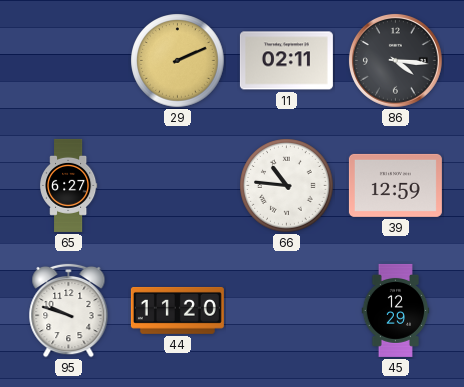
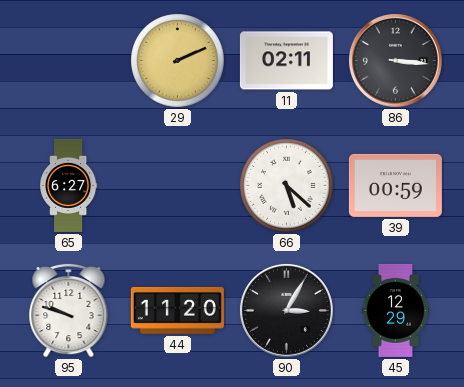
86: 4:16 -> 3:16 (395, 60)
66: 10:46 -> 5:22 (287, 186)
39: 12:59 -> 00:59 (395, 185)
90: none -> 3:05 (286, 310)
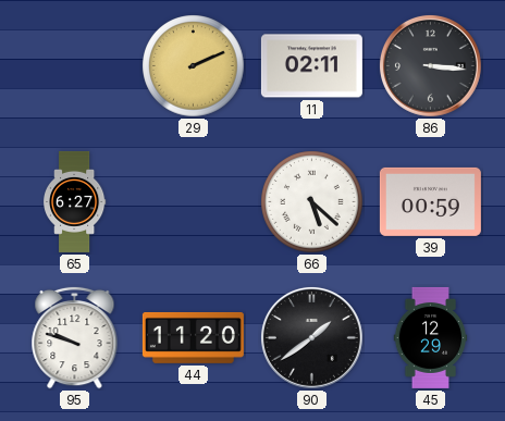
90: 3:05 -> 1:39 (311, 337)
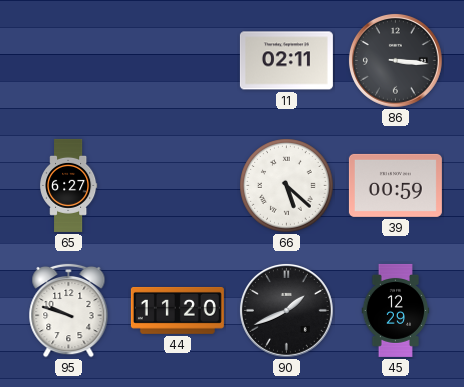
29: 2:11 -> none (194, 66)
90: 1:39 -> 1:41 (286, 310)
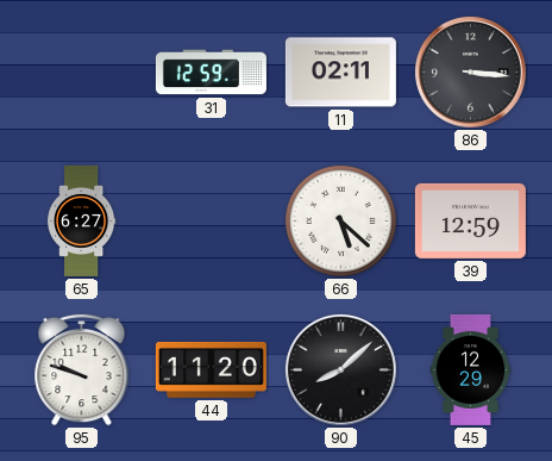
31: none -> 12:59 (211, 73)
39: 00:59 -> 12:59 (470, 220)
90: 1:41 -> 8:08 (340, 369)
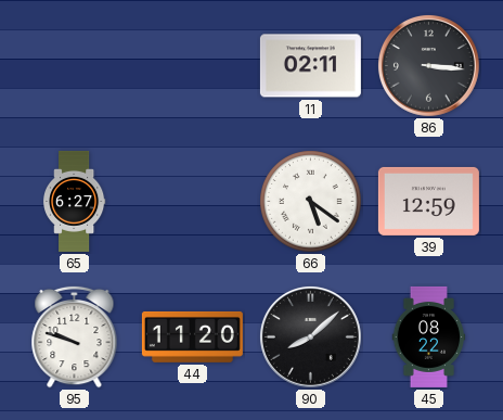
31: 12:59 -> none (211, 73)
66: 5:22 -> 5:21 (311, 202)
45: 12:29 -> 08:22 (429, 336)
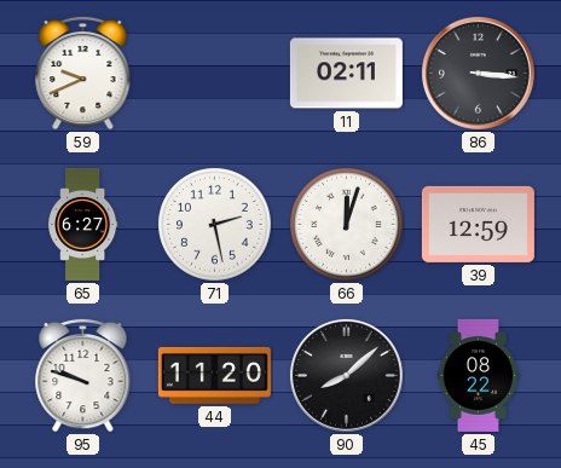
59: none -> 9:41 (83, 73)
71: none -> 2:28 (215, 225)
66: 5:21 -> 12:03 (347, 225)
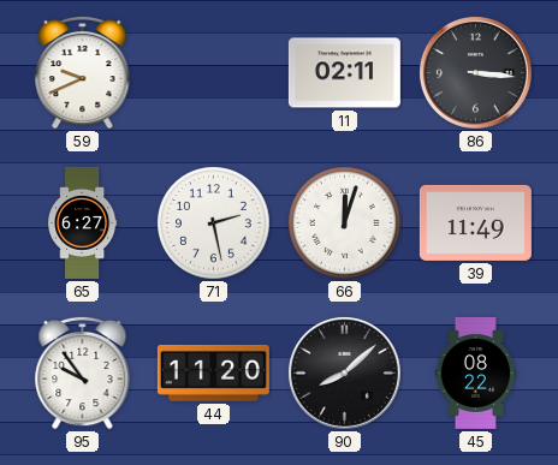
39: 12:59 -> 11:49 (475, 222)
95: 9:48 -> 9:54 (83, 372)
